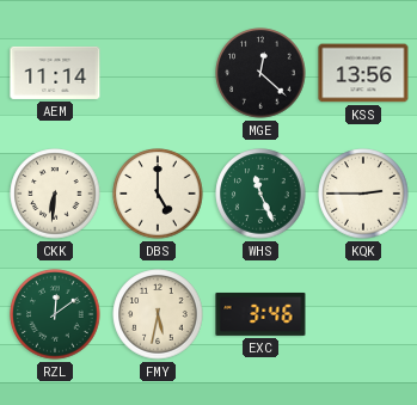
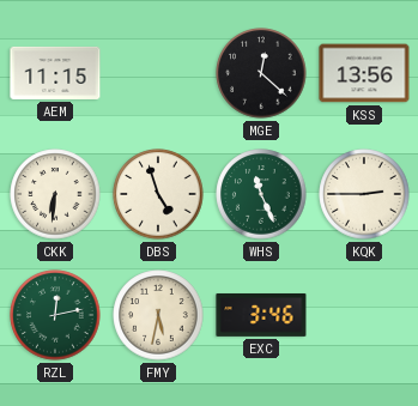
AEM: 11:14 -> 11:15 (55, 73)
DBS: 5:00 -> 4:57 (158, 194)
RZL: 12:09 -> 12:13 (55, 315)
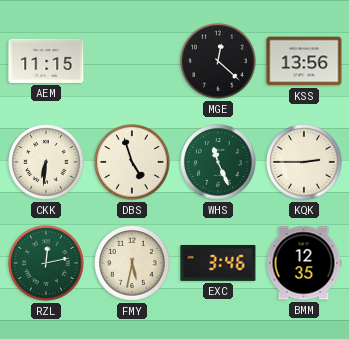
BMM: none -> 12:35 (304, 263)
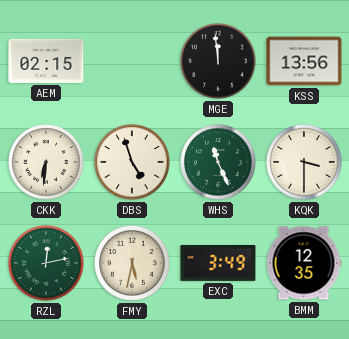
AEM: 11:15 -> 02:15 (46, 61)
MGE: 12:22 -> 11:59 (218, 61)
KQK: 2:45 -> 3:30 (304, 162)
EXC: 3:46 -> 3:49 (218, 263)
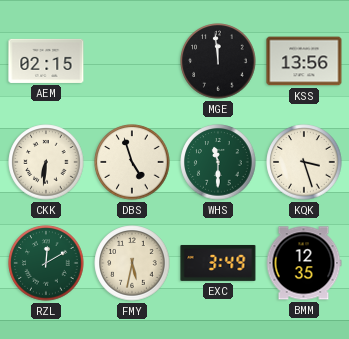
WHS: 11:26 -> 11:30 (218, 162)
KQK: 3:30 -> 3:27 (304, 162)
RZL: 12:13 -> 12:10 (46, 263)
